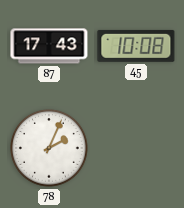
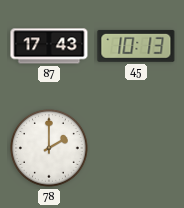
45: 10:08 -> 10:13 (136, 46)
78: 2:04 -> 2:00 (50, 149)
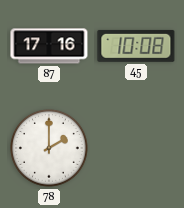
87: 17:43 -> 17:16 (49, 46)
45: 10:13 -> 10:08 (136, 46)
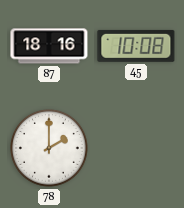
87: 17:16 -> 18:16 (49, 46)
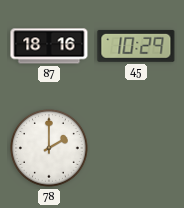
45: 10:08 -> 10:29 (136, 46)
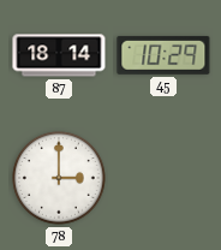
87: 18:16 -> 18:14 (59, 55)
78: 2:00 -> 3:00 (60, 179)
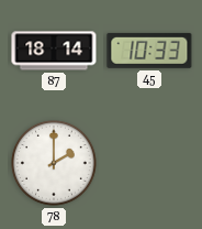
45: 10:29 -> 10:33 (149, 51)
78: 3:00 -> 2:00 (55, 164)
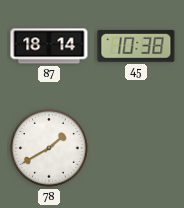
45: 10:33 -> 10:38 (136, 46)
78: 2:00 -> 1:40 (50, 149)
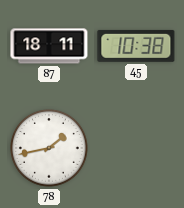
87: 18:14 -> 18:11 (49, 46)
78: 1:40 -> 1:43 (50, 149)
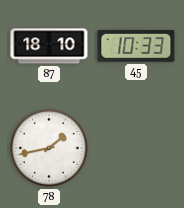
87: 18:11 -> 18:10 (49, 46)
45: 10:38 -> 10:33 (136, 46)
